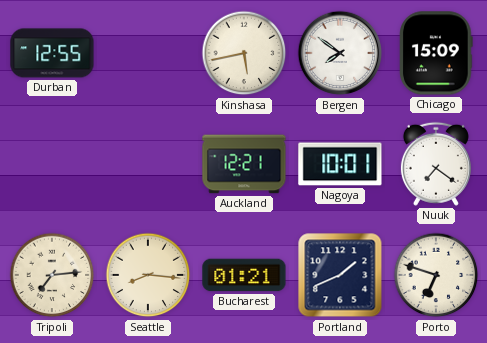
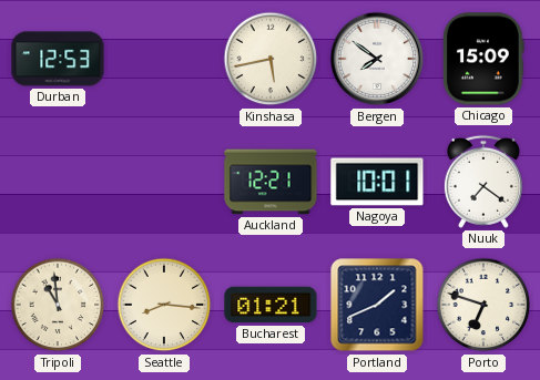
Durban: 12:55 -> 12:53 (58, 59)
Tripoli: 7:14 -> 10:59 (58, 305)
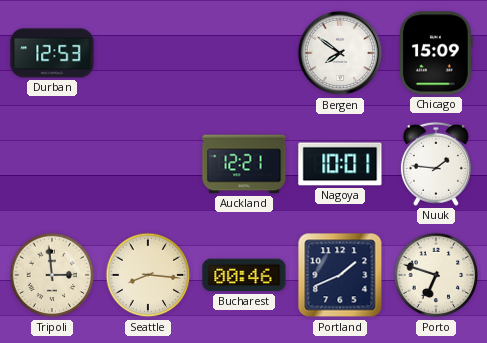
Kinshasa: 5:43 -> none (271, 59)
Nuuk: 7:21 -> 1:46 (436, 164)
Tripoli: 10:59 -> 2:59 (52, 275)
Bucharest: 01:21 -> 00:46 (244, 275)
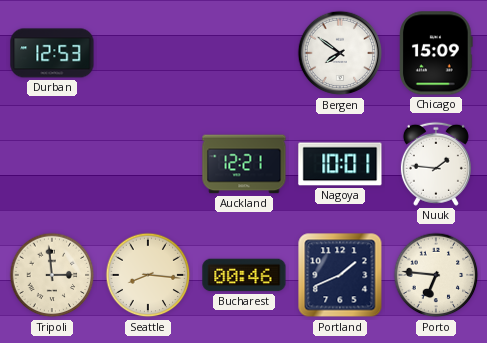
Porto: 6:48 -> 6:46 (436, 275)
